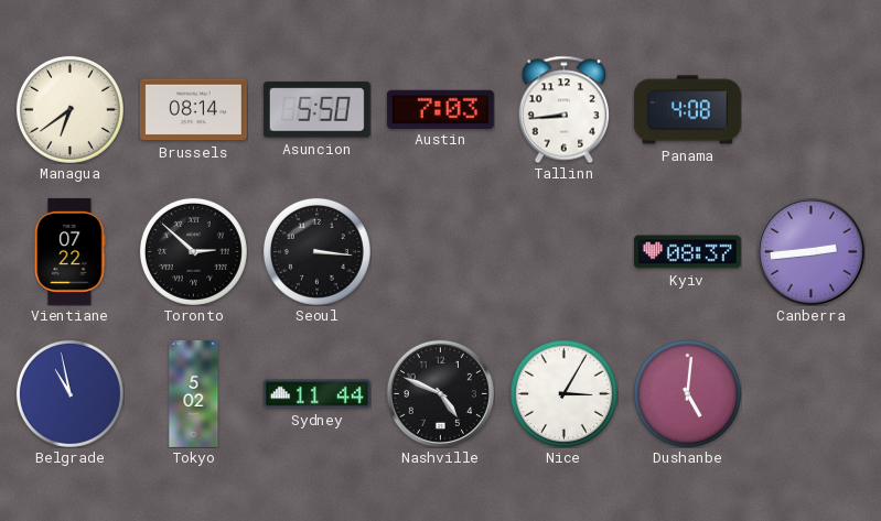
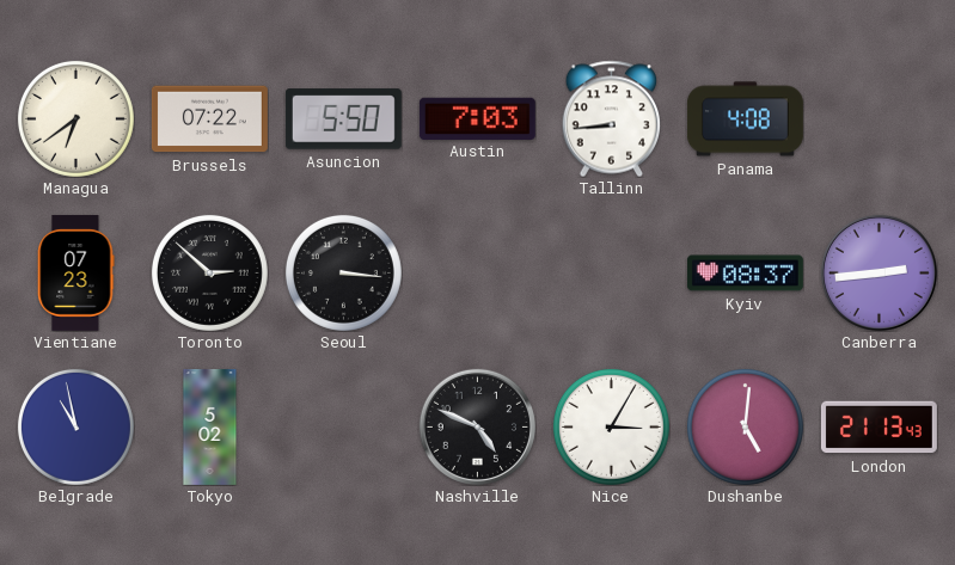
Brussels: 08:14 -> 07:22 (209, 119)
Vientiane: 07:22 -> 07:23 (76, 272)
Sydney: 11:44 -> none (316, 394)
London: none -> 21:13 (879, 428)
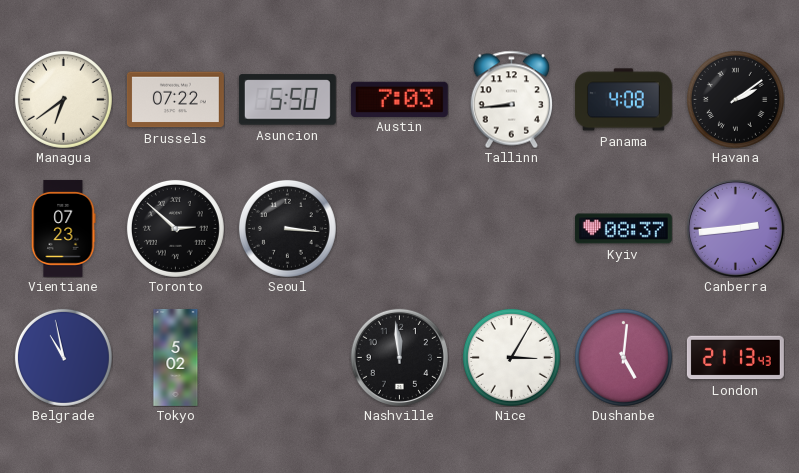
Havana: none -> 2:09 (735, 99)
Nashville: 4:49 -> 11:59 (399, 357)
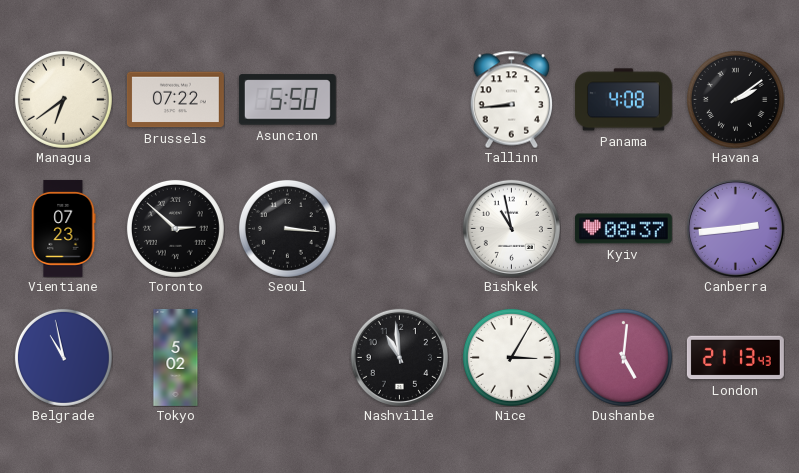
Austin: 7:03 -> none (399, 99)
Bishkek: none -> 10:58 (511, 228)
Nashville: 11:59 -> 10:59 (399, 357)
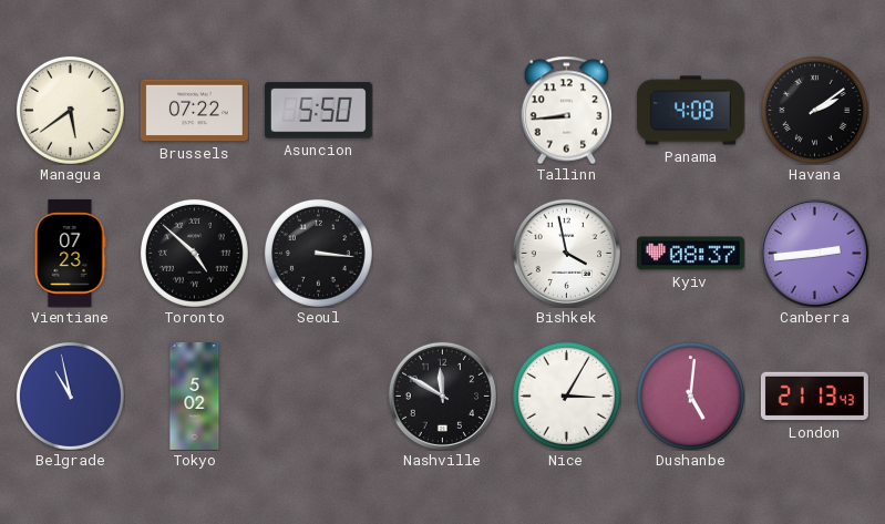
Managua: 6:39 -> 5:39 (70, 110)
Toronto: 2:52 -> 4:52 (194, 253)
Bishkek: 10:58 -> 3:58 (566, 253)
Nashville: 10:59 -> 11:50 (442, 395)
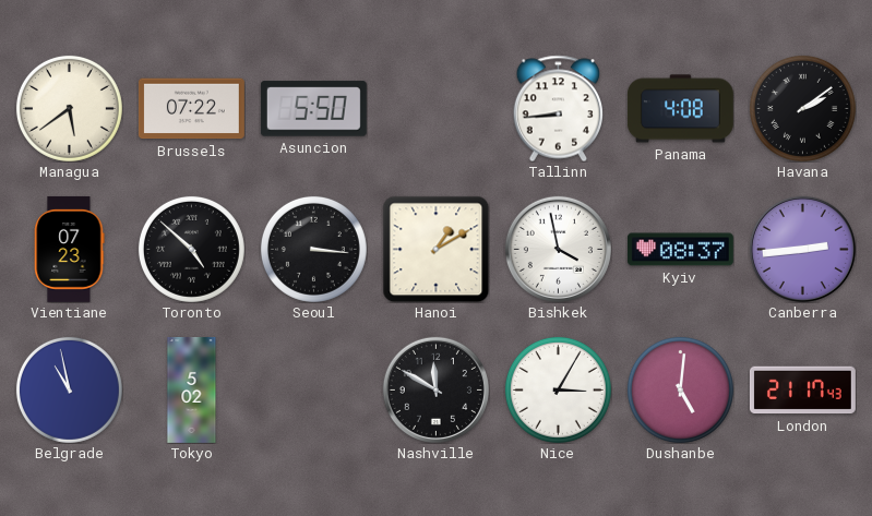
Hanoi: none -> 1:10 (435, 249)
London: 21:13 -> 21:17 (802, 391)
